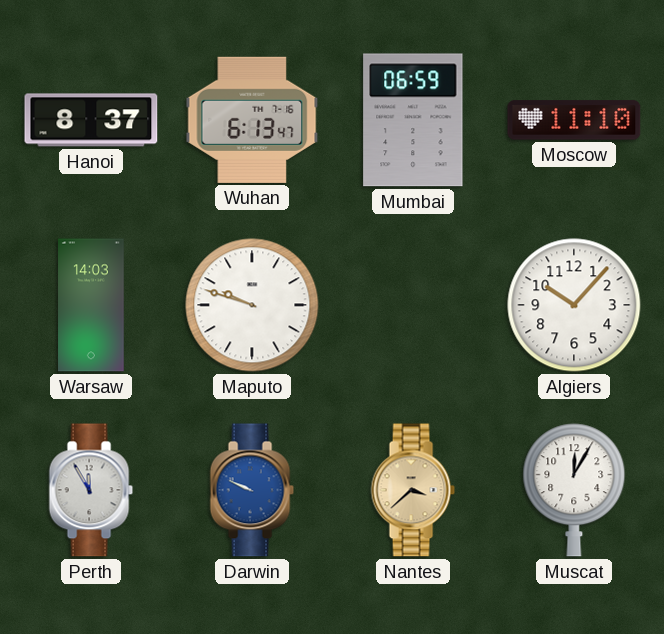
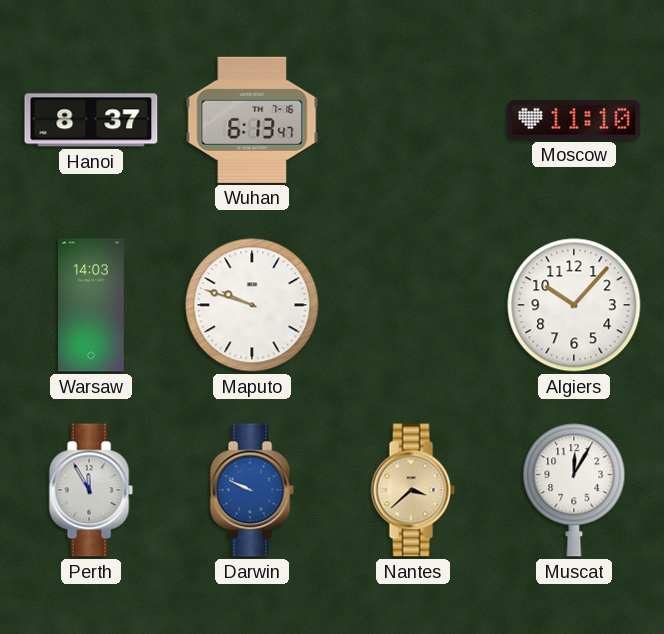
Mumbai: 06:59 -> none (413, 120)
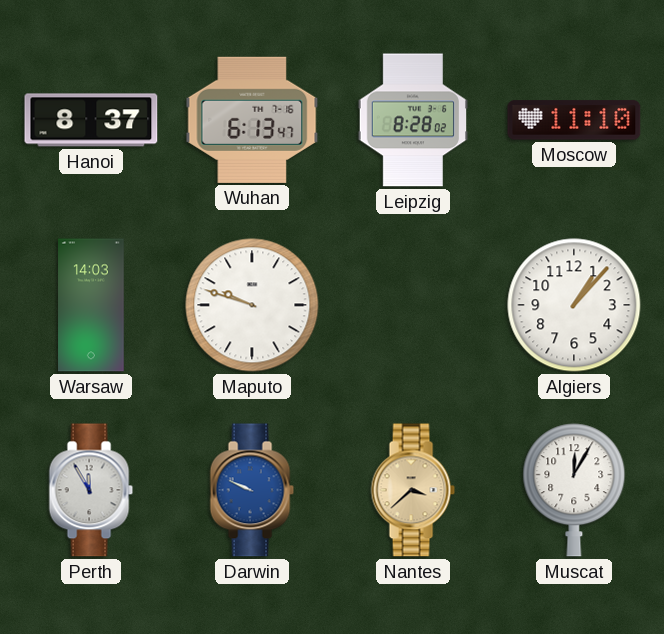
Leipzig: none -> 8:28 (412, 120)
Algiers: 10:07 -> 1:07 (574, 305)
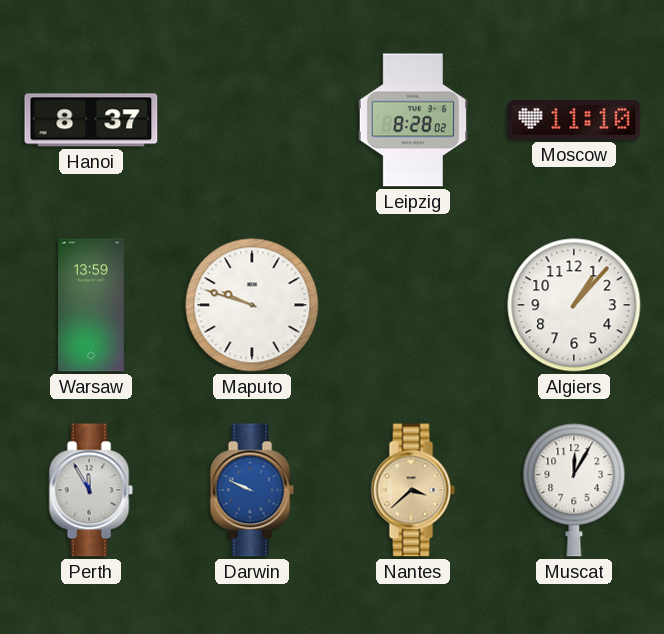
Wuhan: 6:13 -> none (252, 120)
Warsaw: 14:03 -> 13:59 (91, 305)
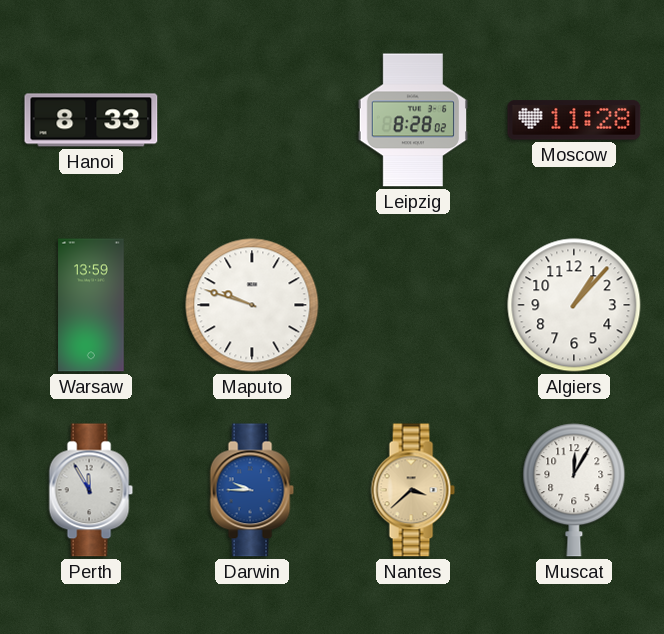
Hanoi: 8:37 -> 8:33 (91, 120)
Moscow: 11:10 -> 11:28 (574, 120)
Darwin: 9:49 -> 9:45 (252, 490)
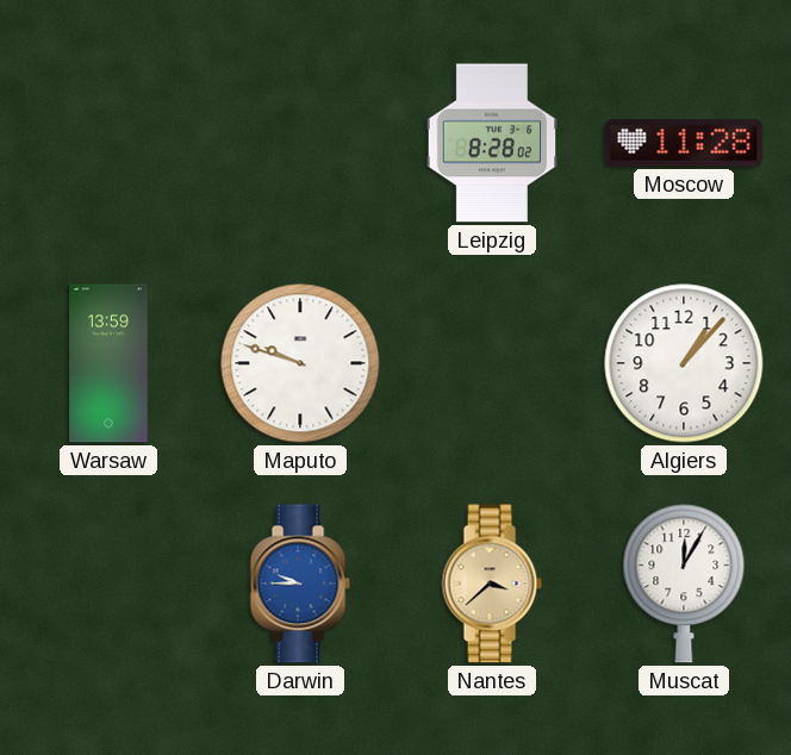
Hanoi: 8:33 -> none (91, 120)
Perth: 11:55 -> none (91, 490)
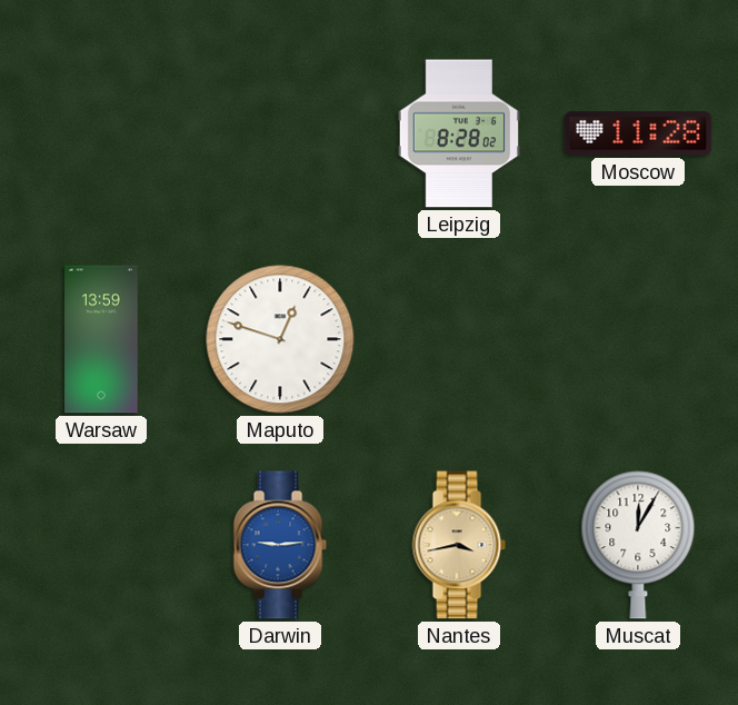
Maputo: 9:48 -> 12:48 (280, 339)
Algiers: 1:07 -> none (684, 363)
Darwin: 9:45 -> 9:14 (280, 545)
Nantes: 3:38 -> 3:43 (459, 545)
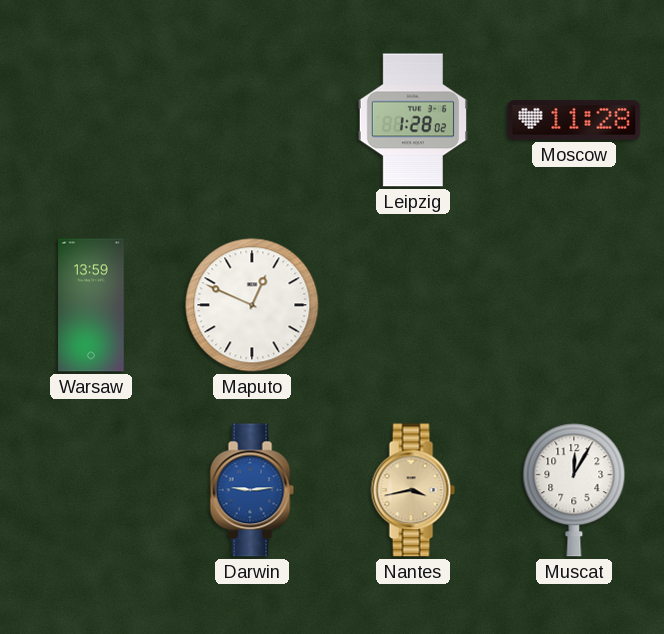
Leipzig: 8:28 -> 1:28 (412, 120)
Maputo: 12:48 -> 12:49 (252, 305)
